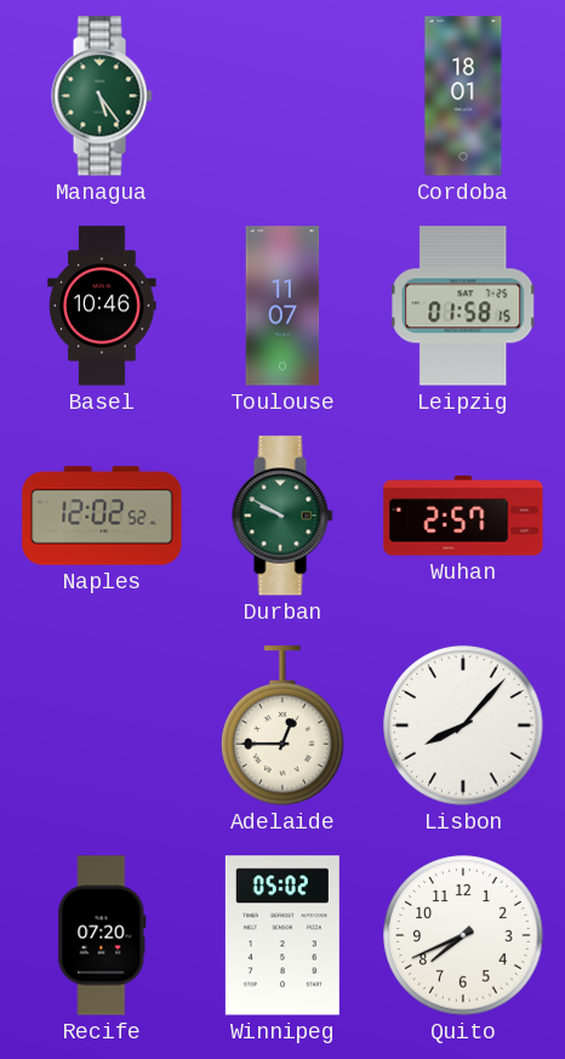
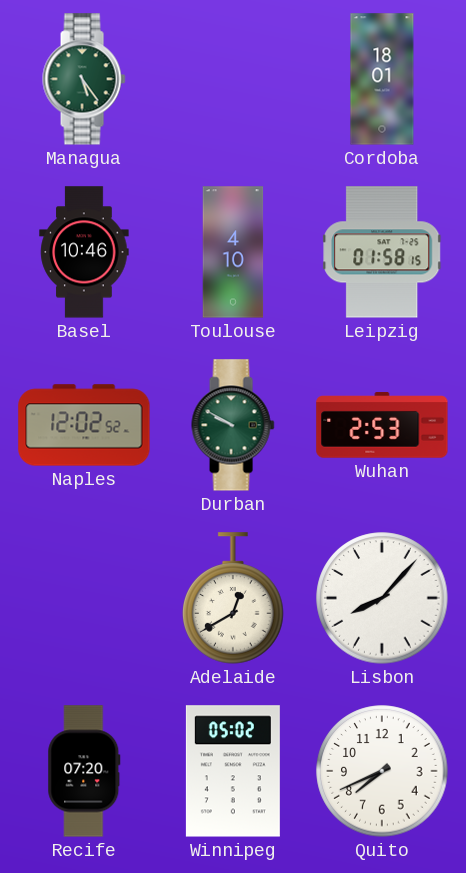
Toulouse: 11:07 -> 4:10 (233, 252)
Wuhan: 2:57 -> 2:53 (382, 425)
Adelaide: 12:45 -> 12:40 (233, 598)
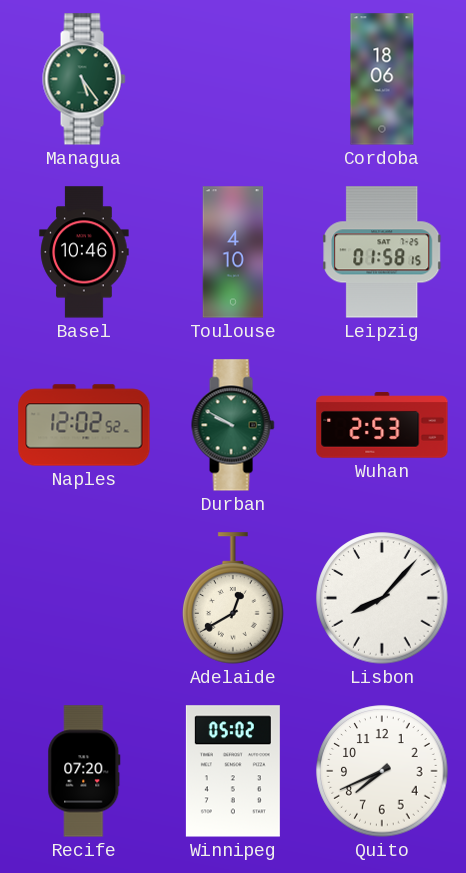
Cordoba: 18:01 -> 18:06 (382, 79)
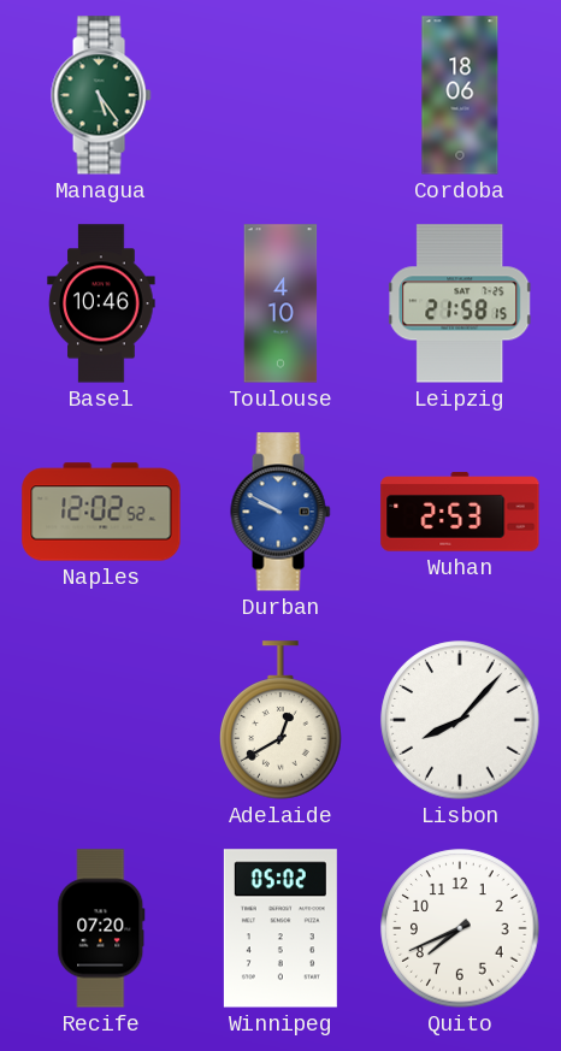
Leipzig: 01:58 -> 21:58 (461, 303)
Durban dial: green -> blue (280, 512)
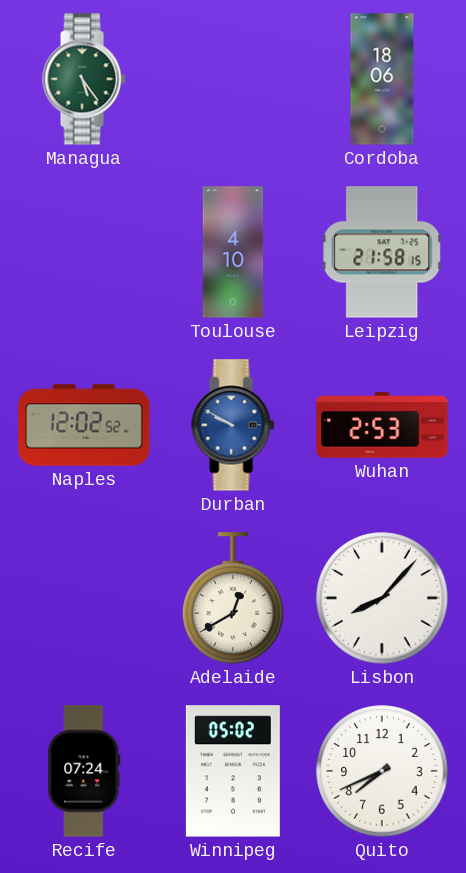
Basel: 10:46 -> none (101, 303)
Recife: 07:20 -> 07:24 (84, 771)
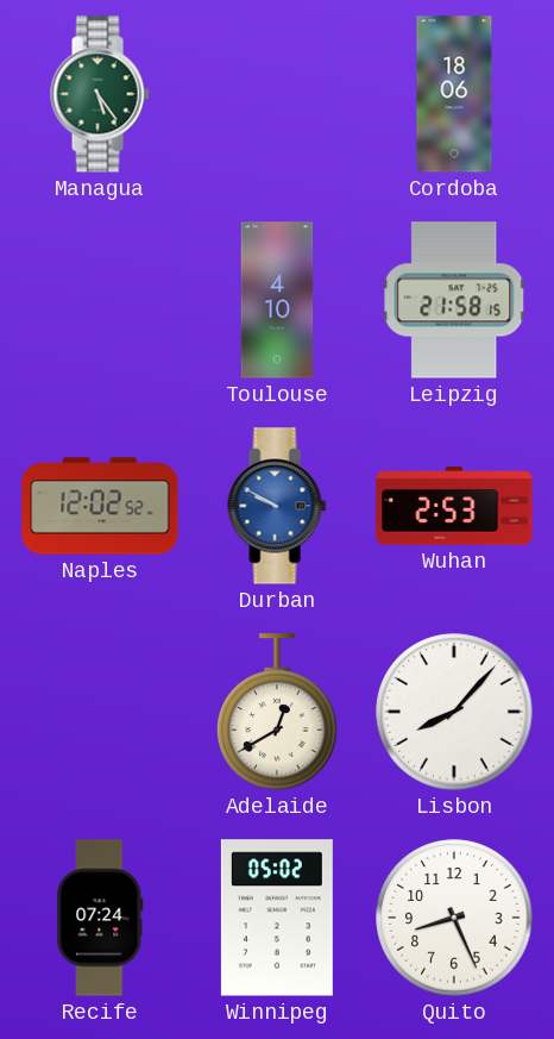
Quito: 7:41 -> 8:26 (454, 918)
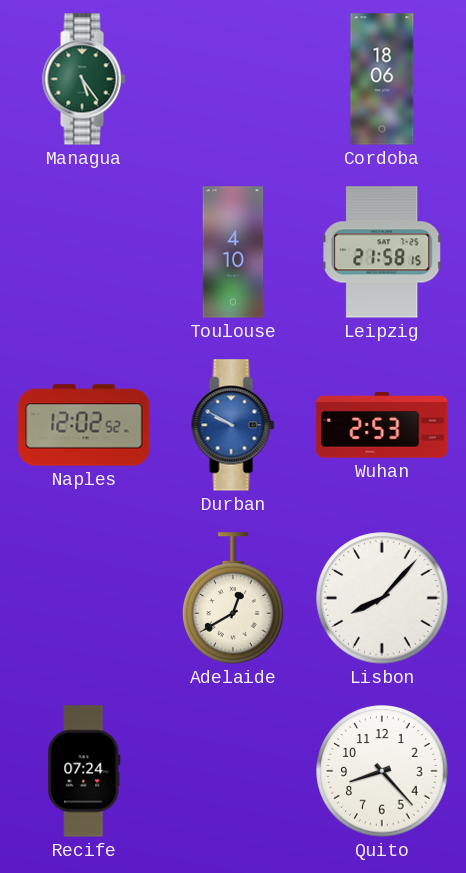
Winnipeg: 05:02 -> none (277, 918)
Quito: 8:26 -> 8:23 (382, 771)
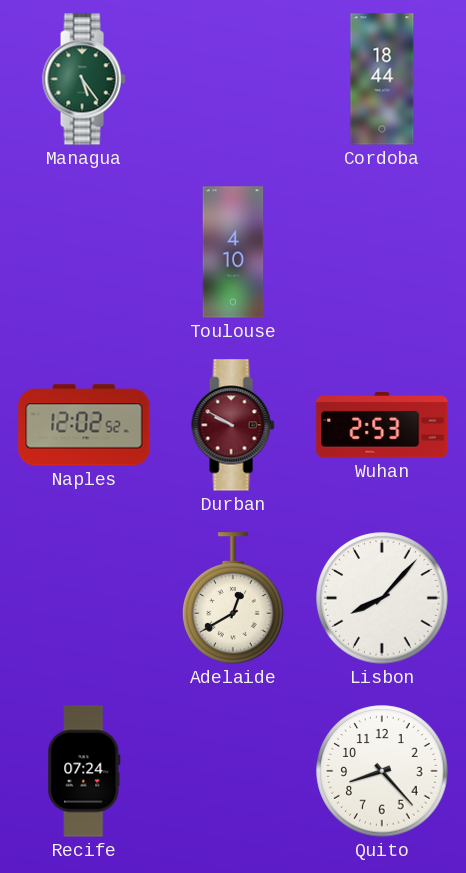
Cordoba: 18:06 -> 18:44 (382, 79)
Leipzig: 21:58 -> none (383, 252)
Durban dial: blue -> burgundy (233, 425)
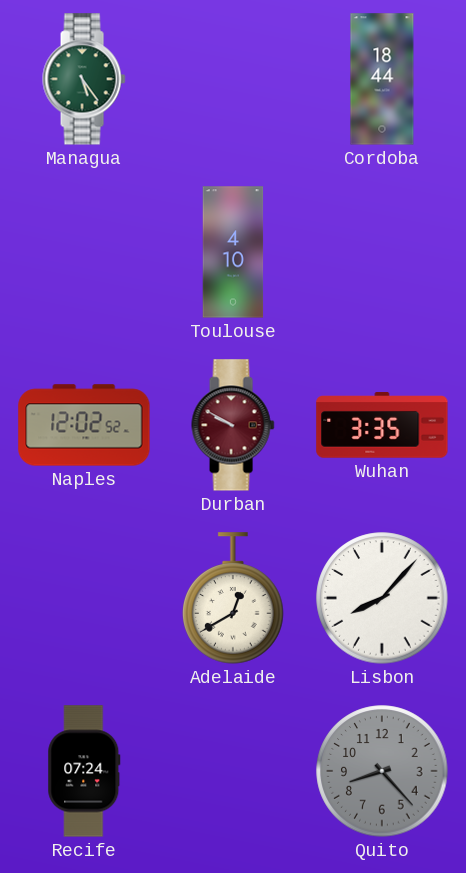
Wuhan: 2:53 -> 3:35 (382, 425)
Quito dial: white -> grey (382, 771)
